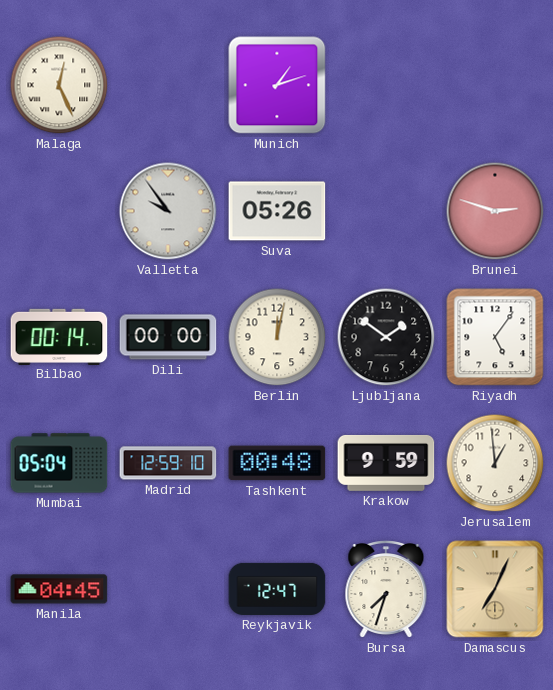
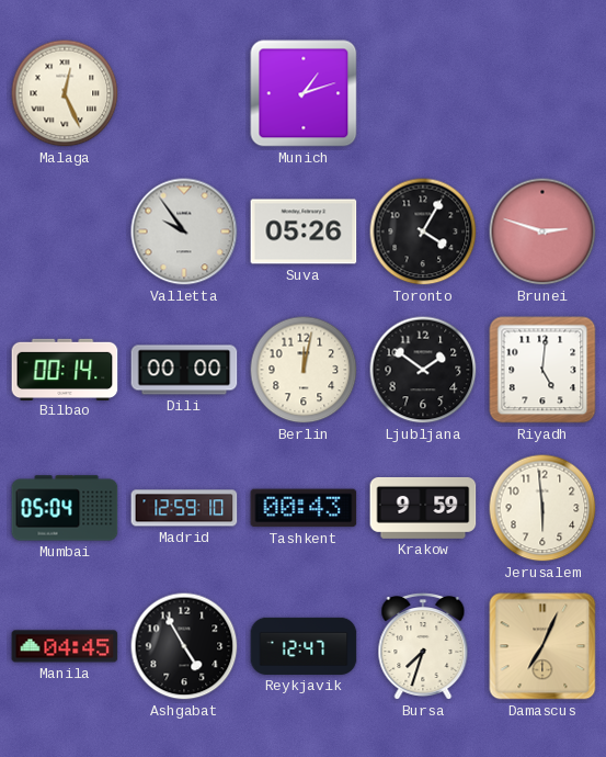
Toronto: none -> 4:05 (423, 231)
Riyadh: 5:06 -> 5:01 (542, 370)
Tashkent: 00:48 -> 00:43 (304, 508)
Jerusalem: 12:59 -> 5:59 (542, 508)
Ashgabat: none -> 4:55 (184, 646)
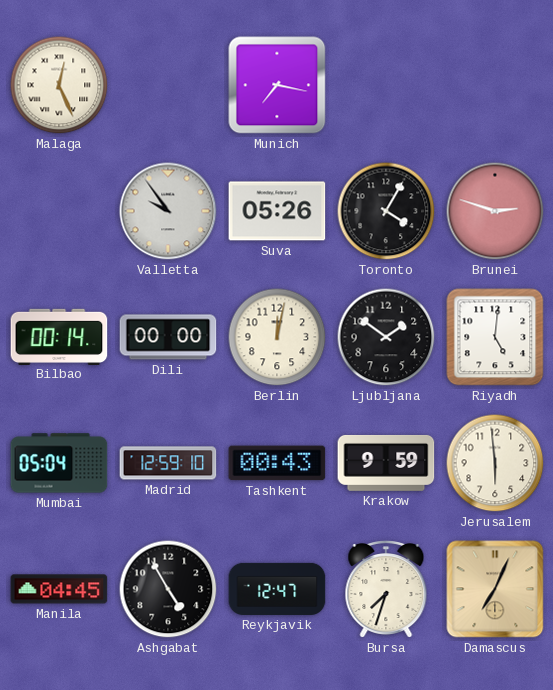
Munich: 1:12 -> 7:17 (277, 85)
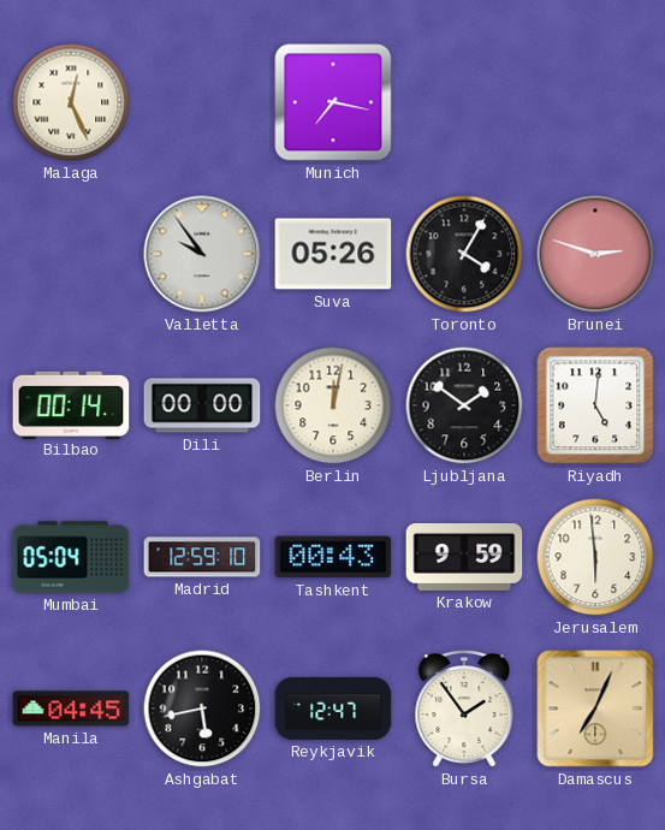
Ashgabat: 4:55 -> 5:43 (202, 709)
Bursa: 7:33 -> 1:54 (464, 710)
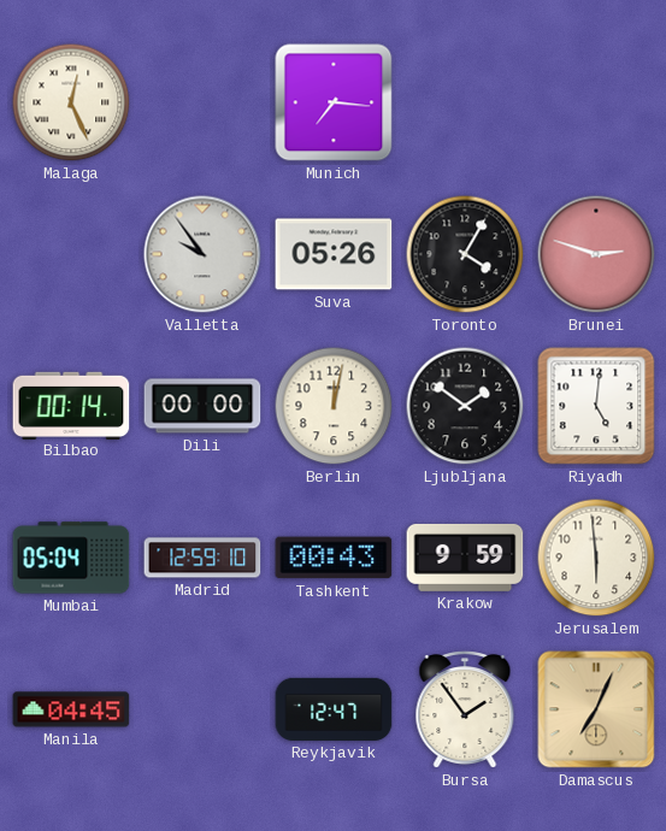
Munich: 7:17 -> 7:16 (334, 102)
Ashgabat: 5:43 -> none (202, 709)
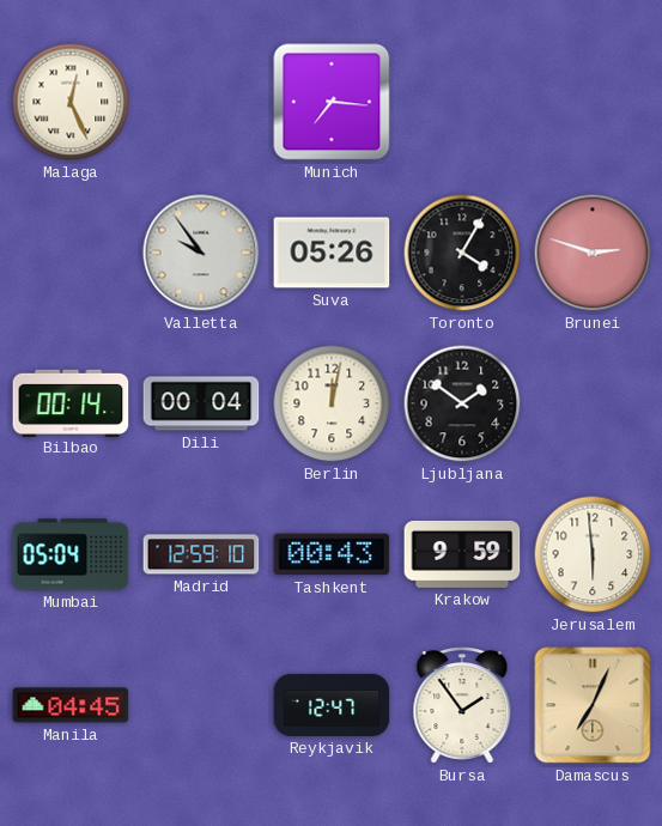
Dili: 00:00 -> 00:04 (201, 403)
Riyadh: 5:01 -> none (596, 406)
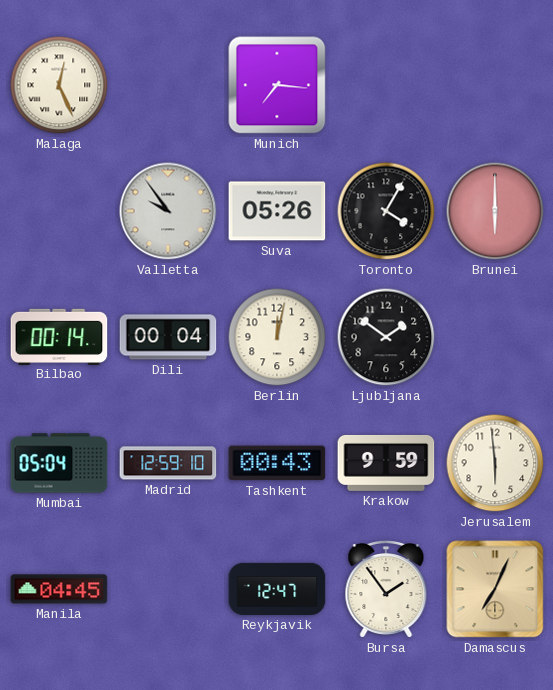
Brunei: 2:48 -> 6:00 (495, 211)
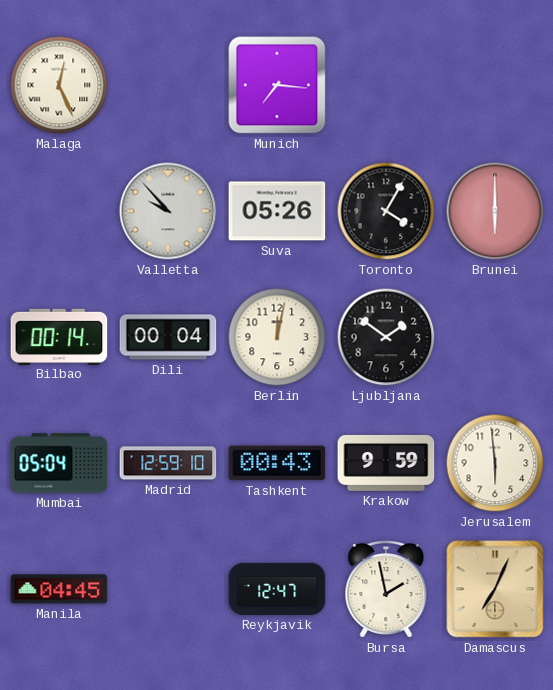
Valletta: 9:54 -> 9:53 (168, 211)
Bursa: 1:54 -> 1:58 (386, 590)
